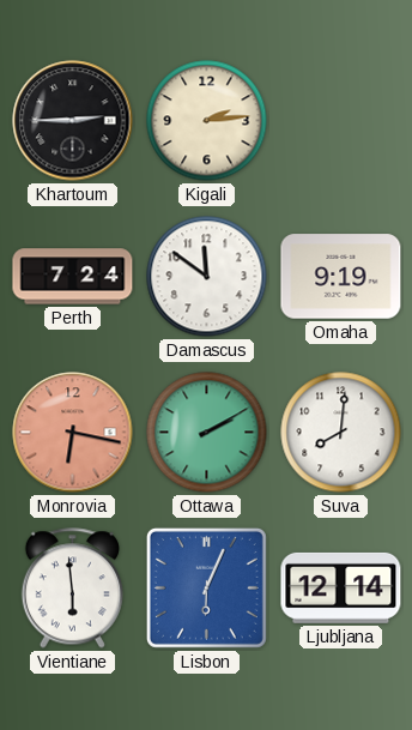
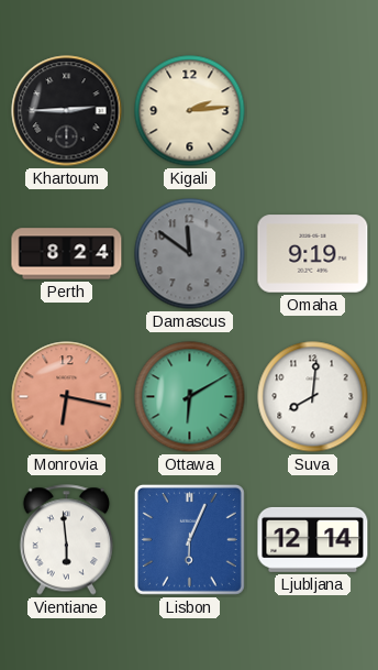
Perth: 7:24 -> 8:24 (67, 254)
Damascus dial: white -> grey (190, 254)
Ottawa: 2:10 -> 6:10 (190, 397)
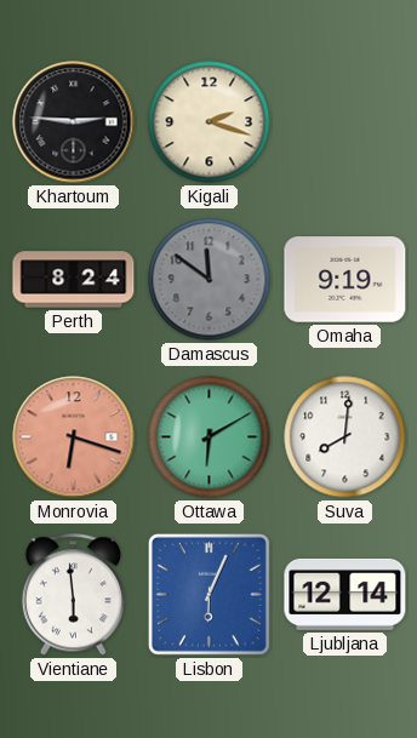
Khartoum: 2:45 -> 2:46 (74, 122)
Kigali: 2:14 -> 2:18 (210, 122)
Monrovia: 6:17 -> 6:18 (74, 437)
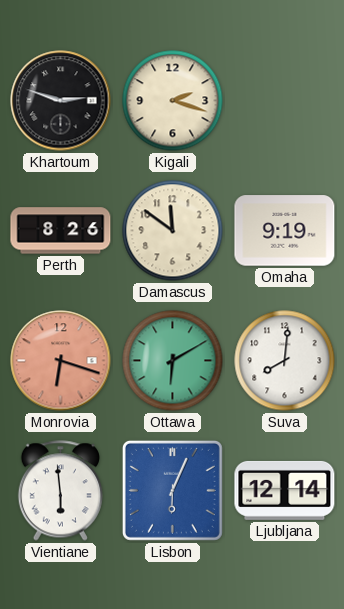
Khartoum: 2:46 -> 2:48 (61, 101)
Perth: 8:24 -> 8:26 (61, 231)
Damascus dial: grey -> cream (173, 231)
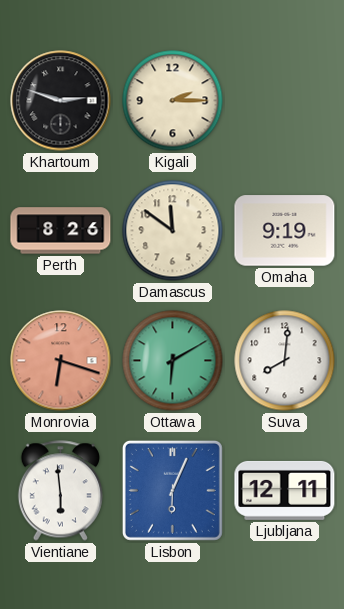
Kigali: 2:18 -> 2:15 (173, 101)
Ljubljana: 12:14 -> 12:11 (285, 490)
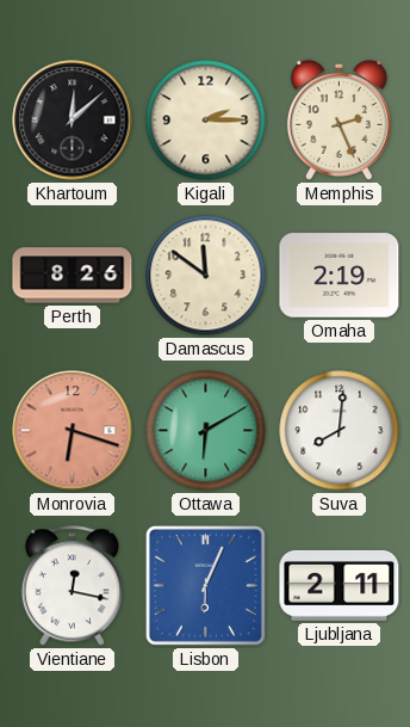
Khartoum: 2:48 -> 12:08 (73, 121)
Memphis: none -> 2:26 (338, 119)
Omaha: 9:19 -> 2:19 (340, 276)
Vientiane: 5:59 -> 12:17 (72, 586)
Ljubljana: 12:11 -> 2:11 (340, 585)
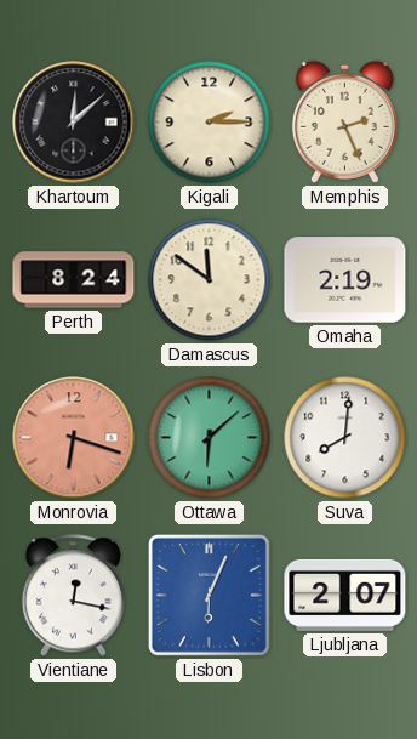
Perth: 8:26 -> 8:24 (74, 280)
Ottawa: 6:10 -> 6:08 (210, 438)
Ljubljana: 2:11 -> 2:07 (345, 595)
